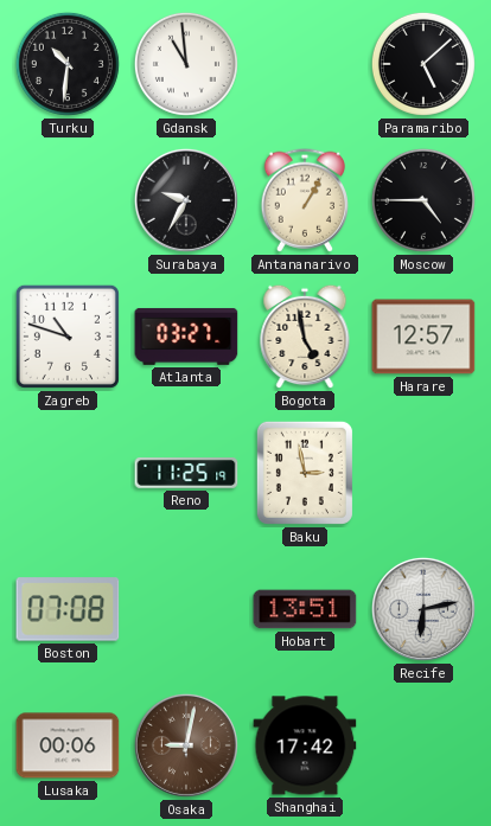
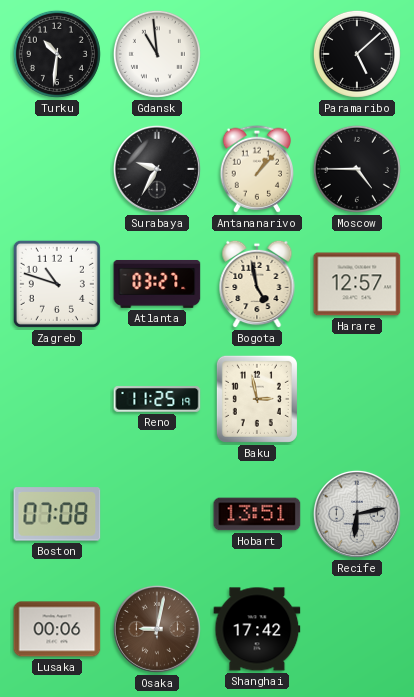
Antananarivo: 1:05 -> 1:07 (256, 169)
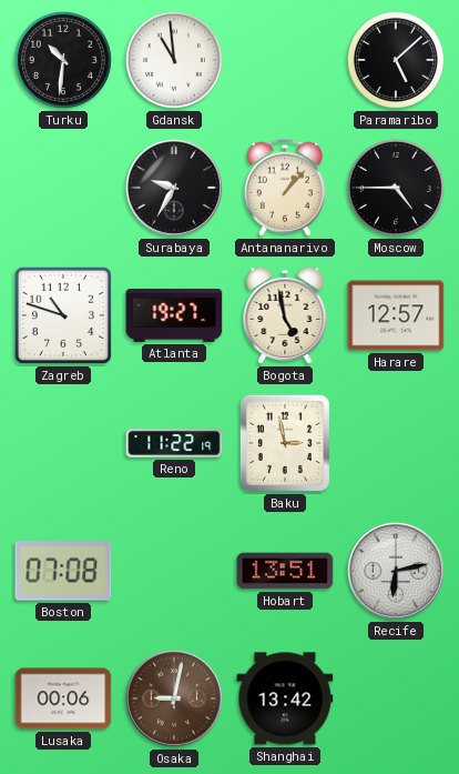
Atlanta: 03:27 -> 19:27 (174, 315)
Reno: 11:25 -> 11:22 (174, 443)
Shanghai: 17:42 -> 13:42 (285, 698)
